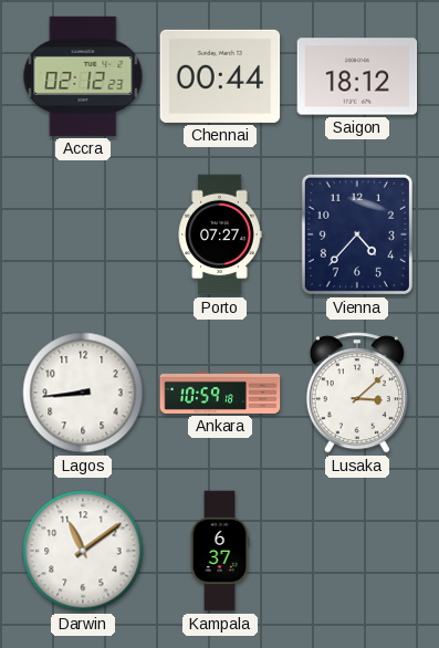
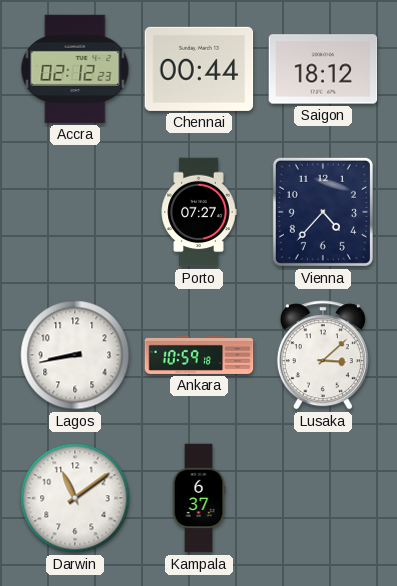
Lagos: 8:44 -> 8:43 (75, 355)
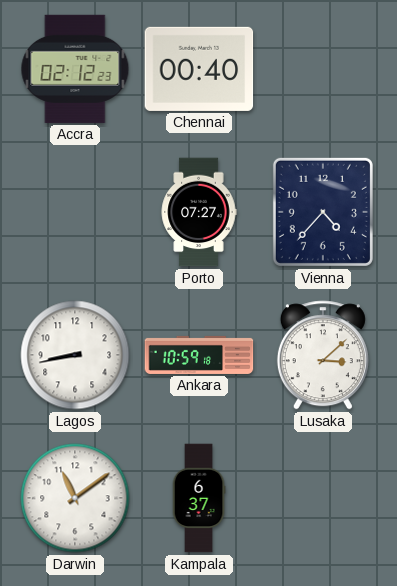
Chennai: 00:44 -> 00:40 (199, 69)
Saigon: 18:12 -> none (323, 69)
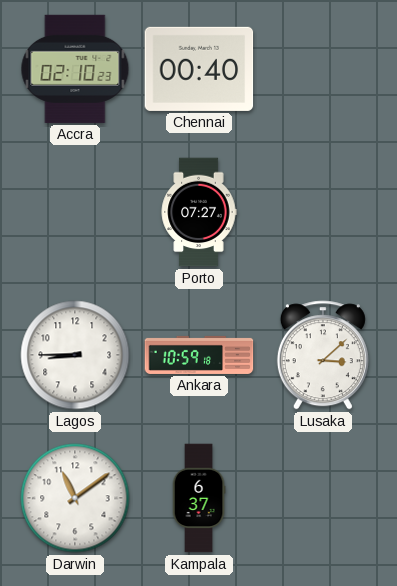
Accra: 02:12 -> 02:10 (75, 69)
Vienna: 4:37 -> none (323, 212)
Lagos: 8:43 -> 8:45 (75, 355)
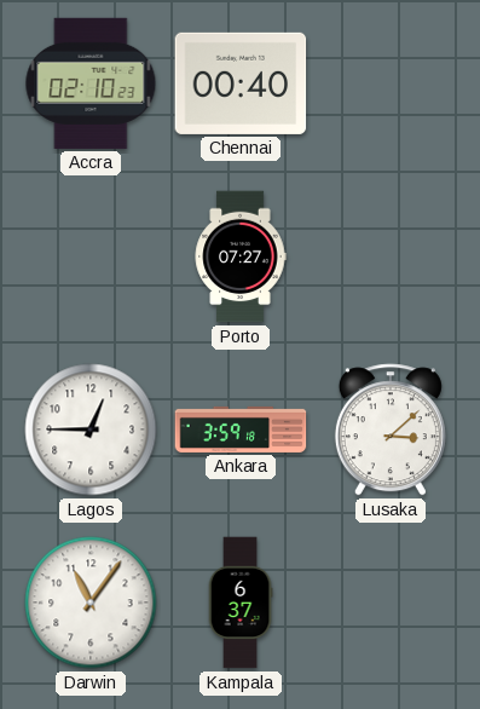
Lagos: 8:45 -> 12:45 (91, 430)
Ankara: 10:59 -> 3:59 (241, 430)
Darwin: 11:09 -> 11:06 (91, 603)
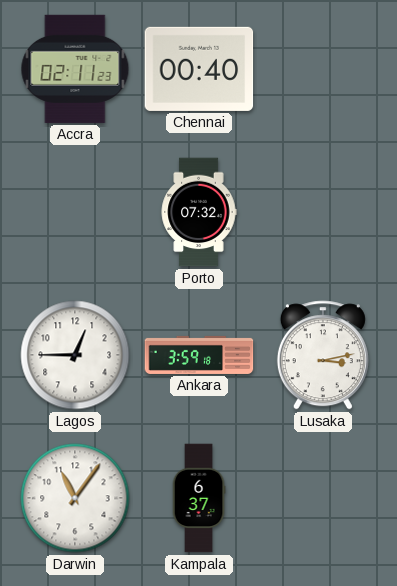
Accra: 02:10 -> 02:11 (75, 69)
Porto: 07:27 -> 07:32 (199, 212)
Lusaka: 3:08 -> 3:13 (323, 355)
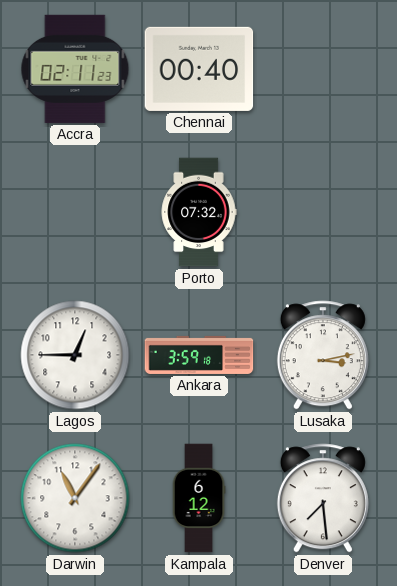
Kampala: 6:37 -> 6:12 (199, 498)
Denver: none -> 7:29 (323, 498)
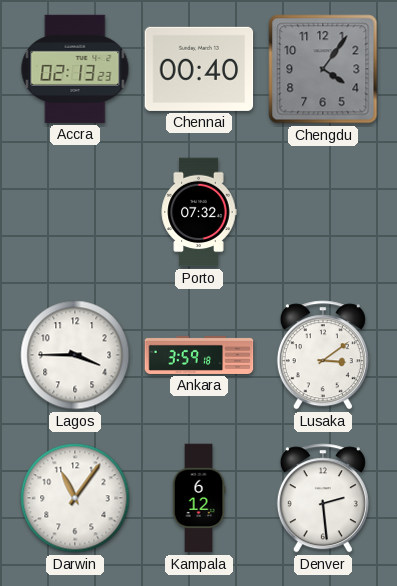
Accra: 02:11 -> 02:13 (75, 69)
Chengdu: none -> 4:06 (323, 69)
Lagos: 12:45 -> 3:45 (75, 355)
Lusaka: 3:13 -> 3:09 (323, 355)
Denver: 7:29 -> 2:29 (323, 498)
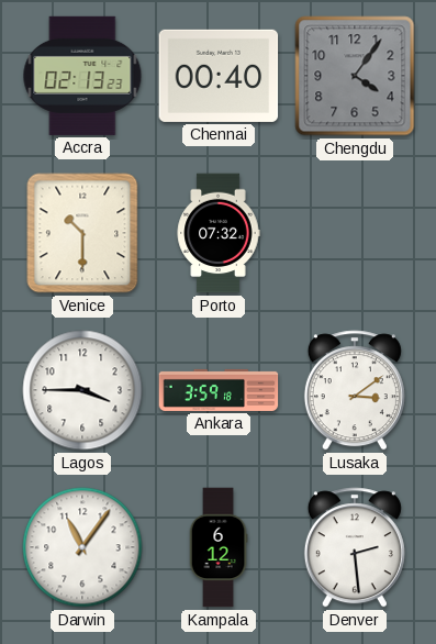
Venice: none -> 10:30 (82, 233)
